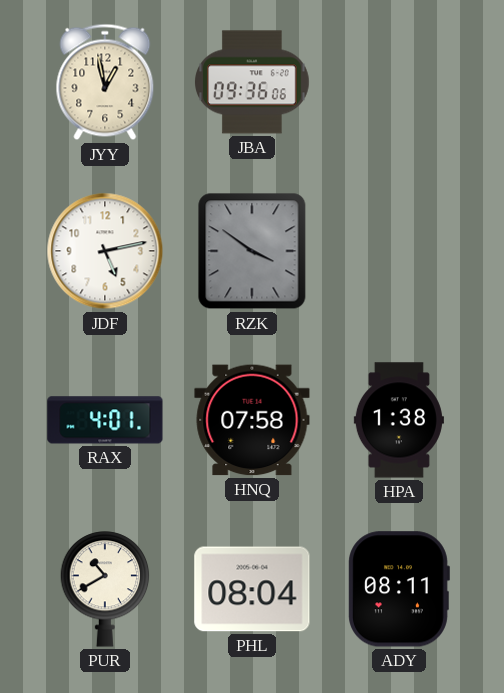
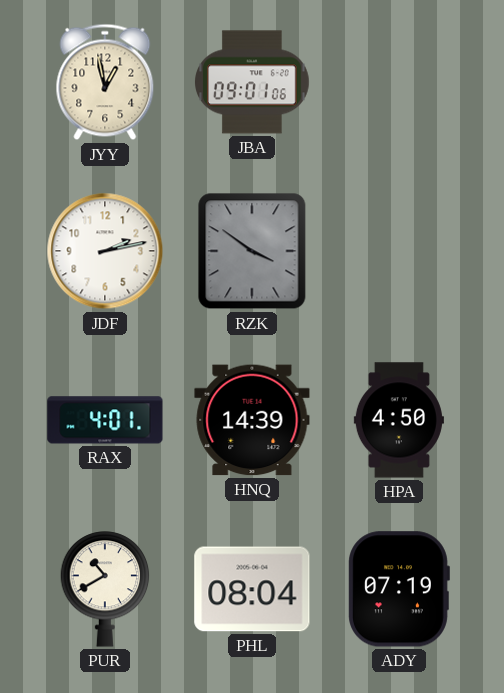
JBA: 09:36 -> 09:01 (253, 82)
JDF: 5:13 -> 2:13 (105, 251)
HNQ: 07:58 -> 14:39 (252, 420)
HPA: 1:38 -> 4:50 (399, 420)
ADY: 08:11 -> 07:19 (399, 589)
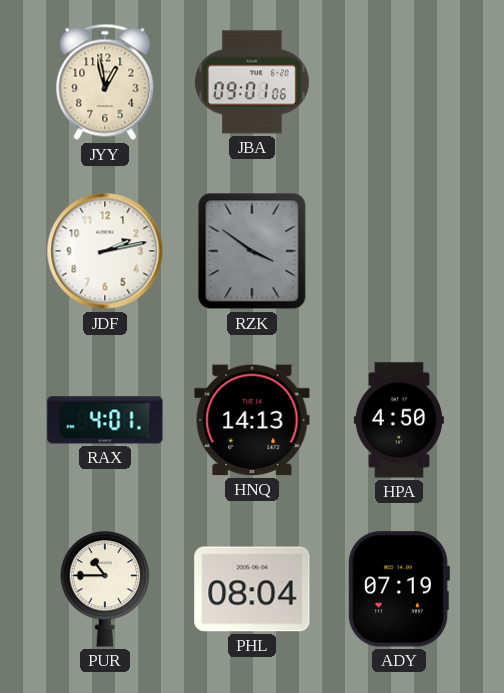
HNQ: 14:39 -> 14:13 (252, 420)
PUR: 10:40 -> 10:45 (105, 589)
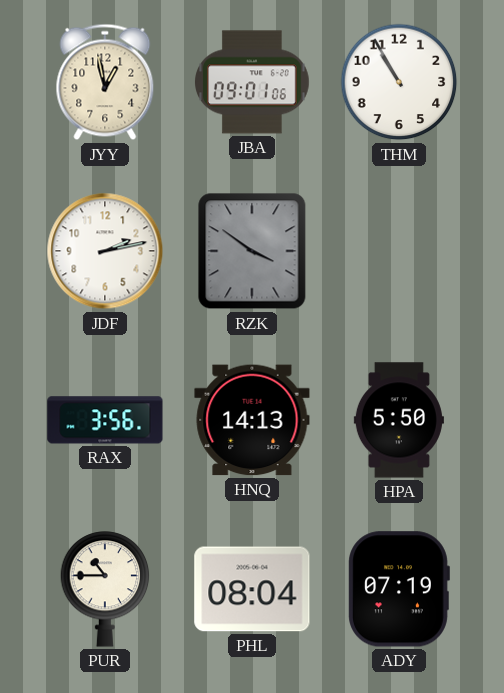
THM: none -> 10:55 (399, 82)
RAX: 4:01 -> 3:56 (105, 420)
HPA: 4:50 -> 5:50 (399, 420)
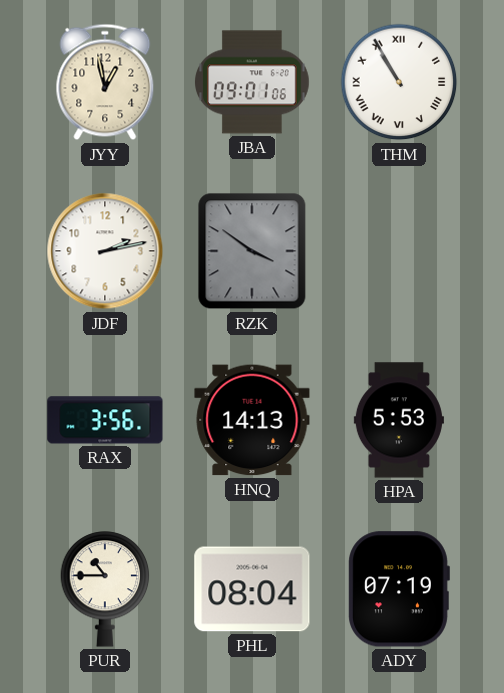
THM numerals: Arabic -> Roman (399, 82)
HPA: 5:50 -> 5:53 (399, 420)
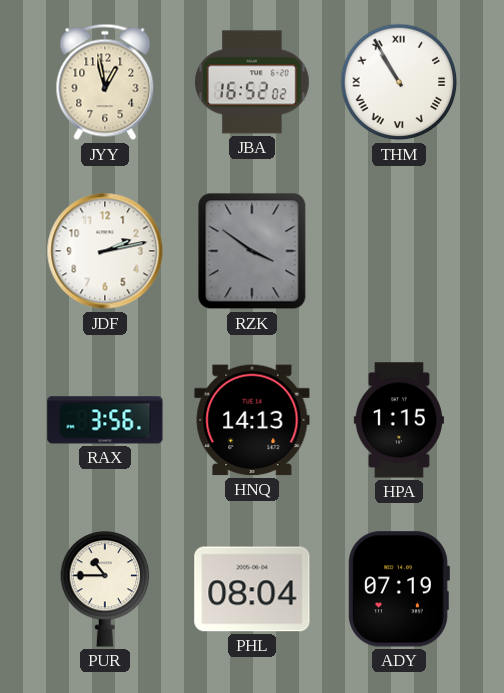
JBA: 09:01 -> 16:52 (253, 82)
HPA: 5:53 -> 1:15 (399, 420)
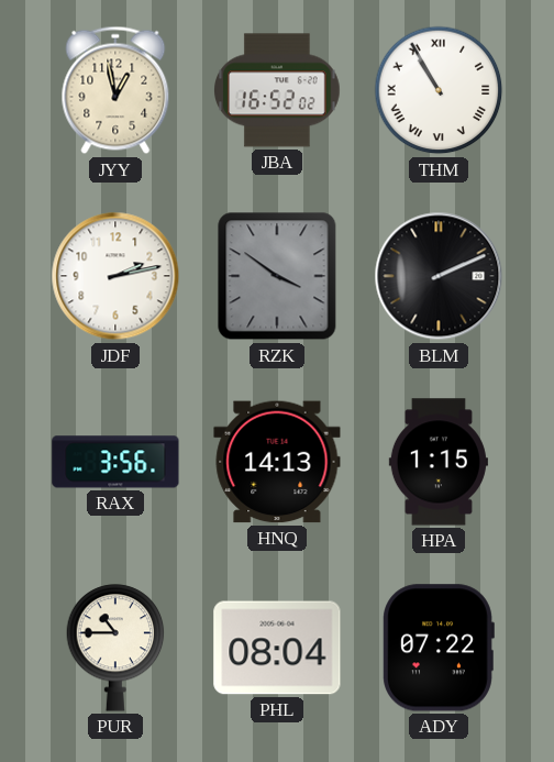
BLM: none -> 2:11 (439, 276)
ADY: 07:19 -> 07:22 (439, 648)
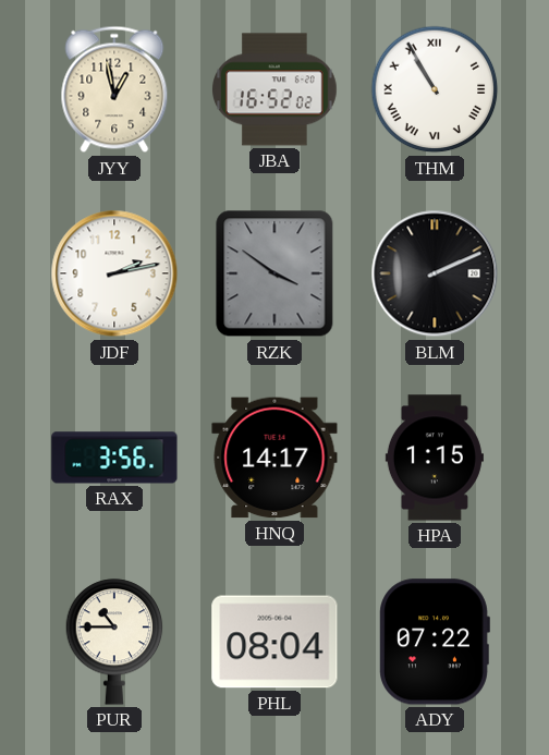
HNQ: 14:13 -> 14:17 (274, 458)
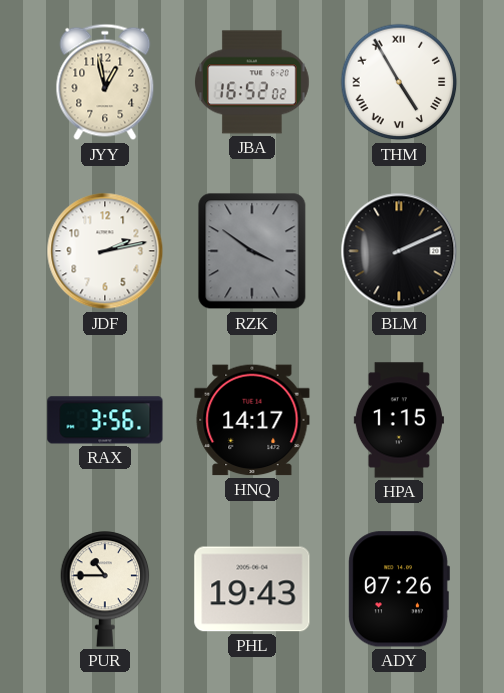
THM: 10:55 -> 4:55 (399, 82)
PHL: 08:04 -> 19:43 (252, 589)
ADY: 07:22 -> 07:26 (399, 589)
